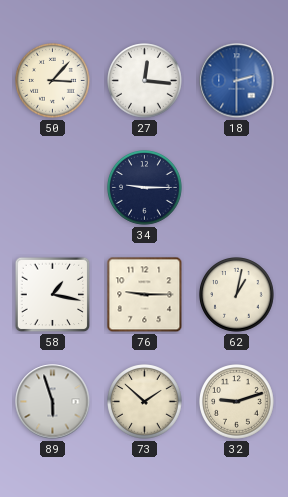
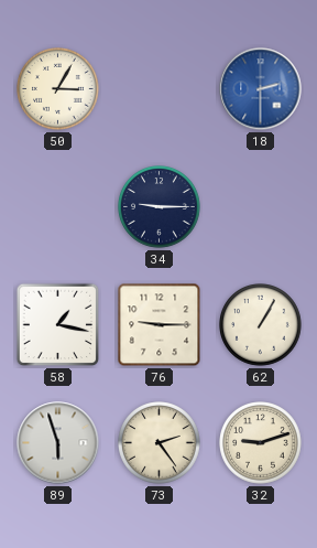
50: 3:07 -> 3:05 (58, 89)
27: 12:16 -> none (145, 81)
62: 1:02 -> 1:05 (261, 325)
73: 1:52 -> 2:24 (160, 443)
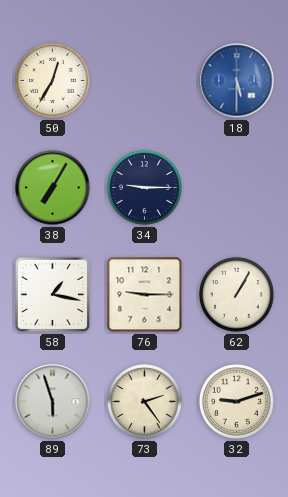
50: 3:05 -> 12:35 (53, 81)
18: 2:30 -> 5:30 (237, 81)
38: none -> 7:05 (53, 188)
